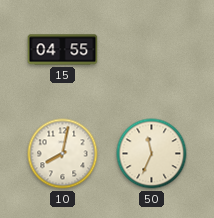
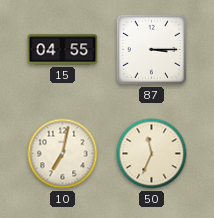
87: none -> 3:15 (151, 49)
10: 8:02 -> 7:02 (63, 154)
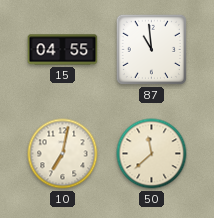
87: 3:15 -> 10:59 (151, 49)
50: 11:34 -> 11:38 (152, 154)
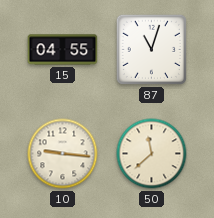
87: 10:59 -> 11:03 (151, 49)
10: 7:02 -> 9:16 (63, 154)
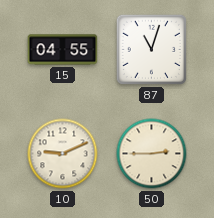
10: 9:16 -> 9:11 (63, 154)
50: 11:38 -> 2:45 (152, 154)
